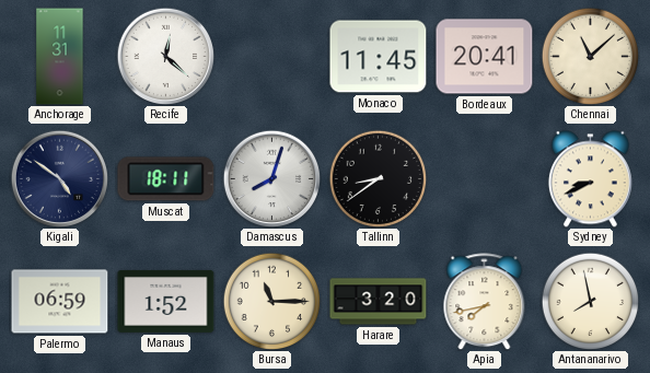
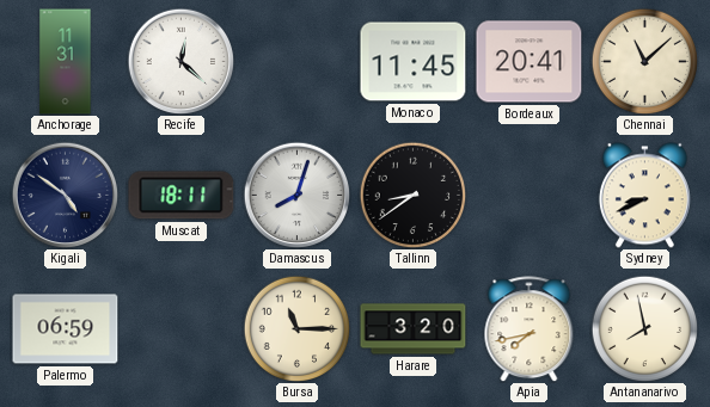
Manaus: 1:52 -> none (166, 301)
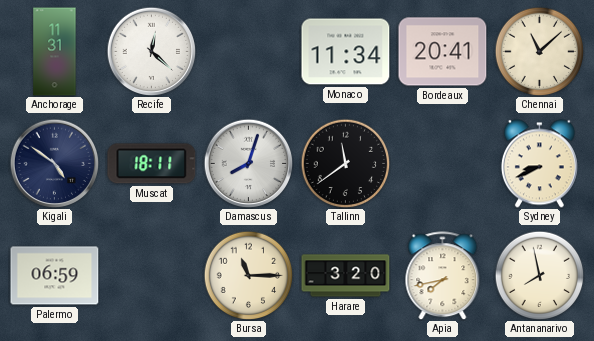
Monaco: 11:45 -> 11:34 (346, 52)
Tallinn: 8:39 -> 11:39 (345, 163)
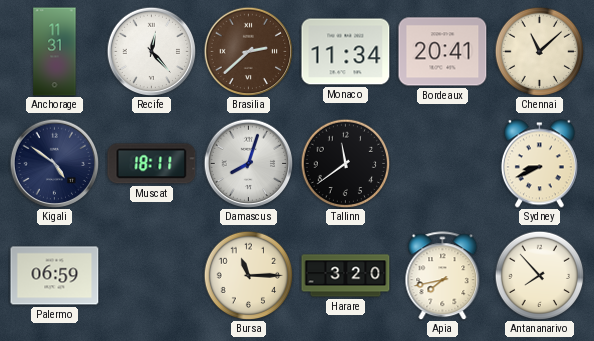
Recife: 12:22 -> 12:23 (151, 51)
Brasilia: none -> 2:38 (248, 51)
Antananarivo: 7:58 -> 7:53 (539, 275)
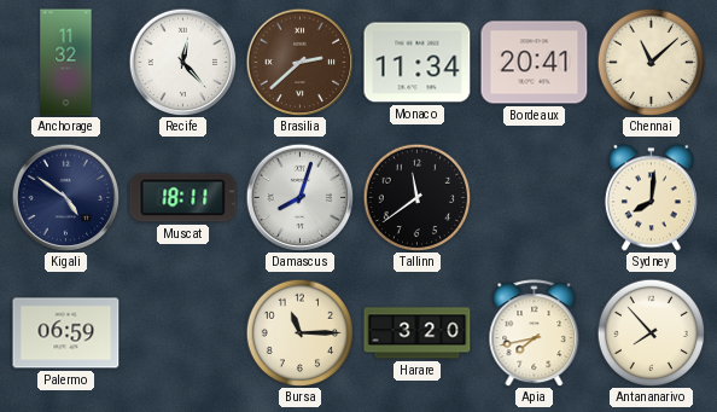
Anchorage: 11:31 -> 11:32 (66, 63)
Sydney: 8:41 -> 8:01 (651, 198)
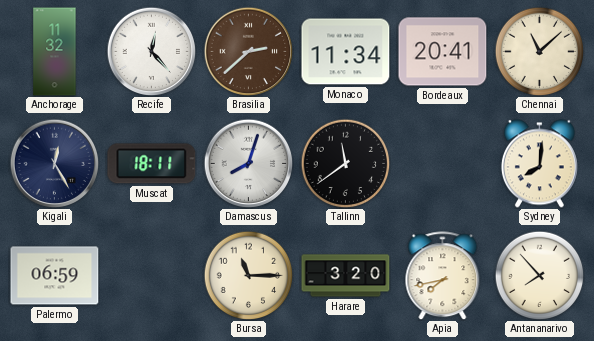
Kigali: 4:51 -> 12:25 (54, 163)
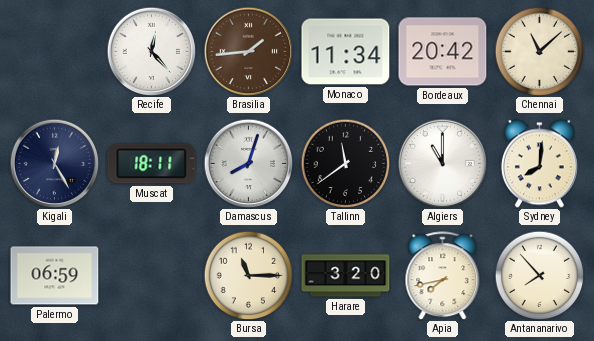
Anchorage: 11:32 -> none (55, 52)
Brasilia: 2:38 -> 1:44 (248, 51)
Bordeaux: 20:41 -> 20:42 (443, 52)
Algiers: none -> 11:00 (442, 163)
